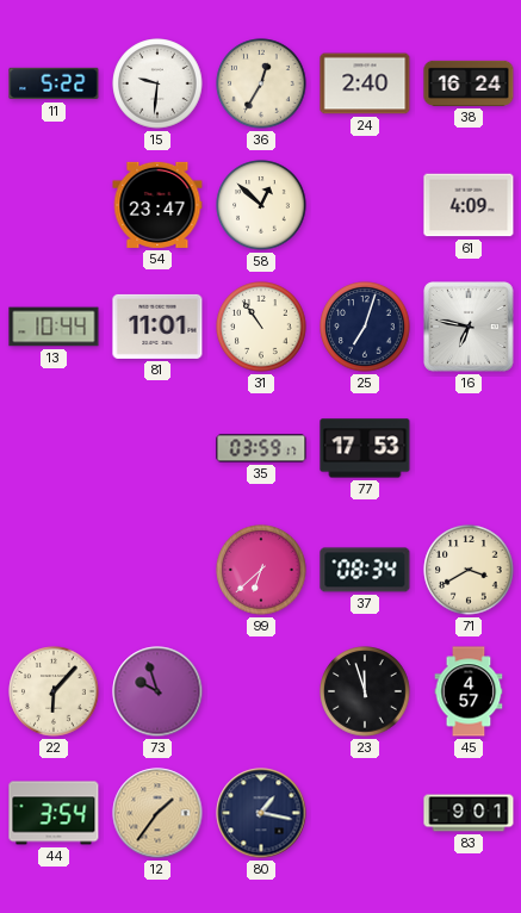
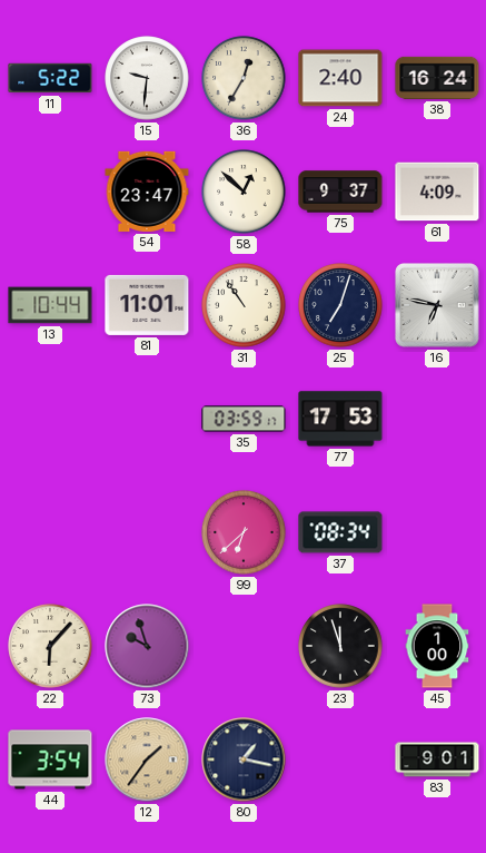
75: none -> 9:37 (340, 192)
71: 3:40 -> none (469, 570)
45: 4:57 -> 1:00 (437, 646)
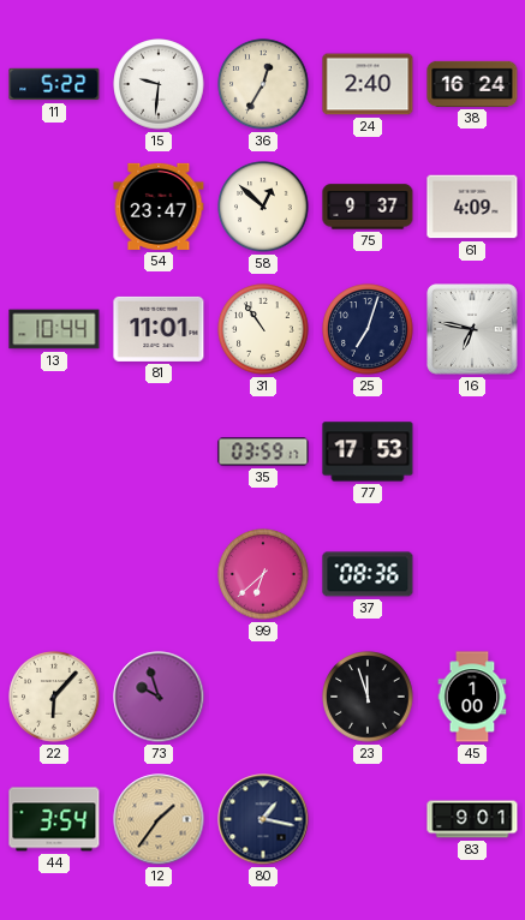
37: 08:34 -> 08:36 (368, 574)
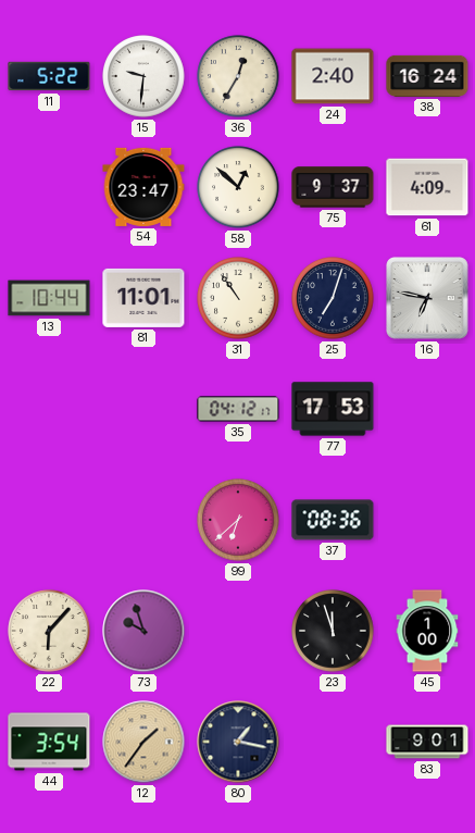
35: 03:59 -> 04:12 (238, 409)
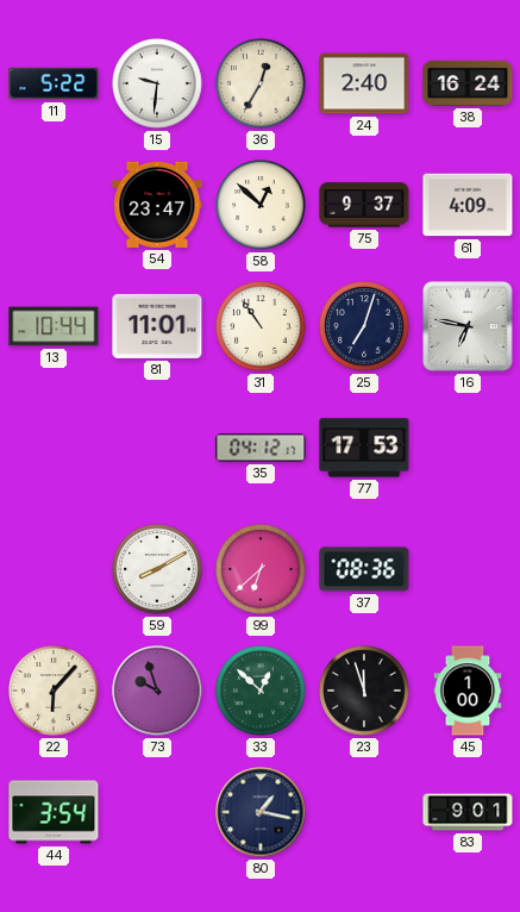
59: none -> 8:10 (157, 569)
33: none -> 12:52 (261, 691)
12: 1:36 -> none (143, 742)
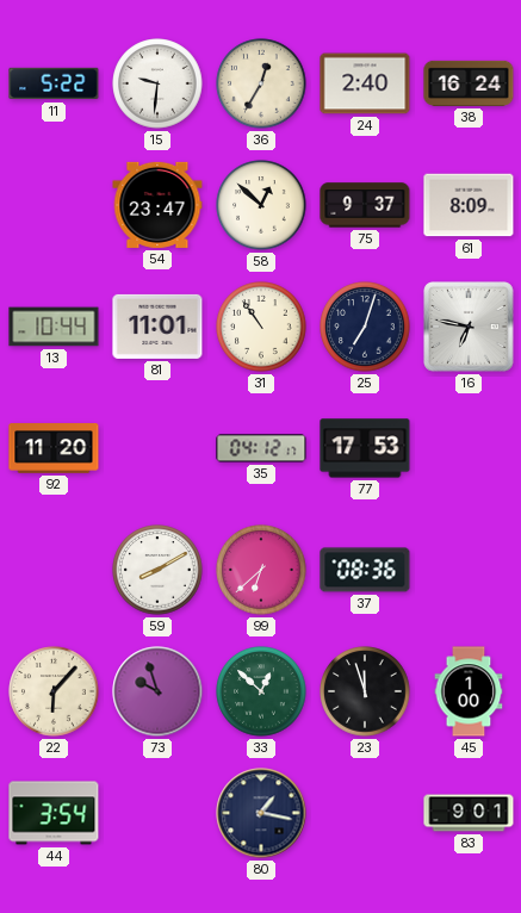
61: 4:09 -> 8:09 (469, 205)
92: none -> 11:20 (54, 449)
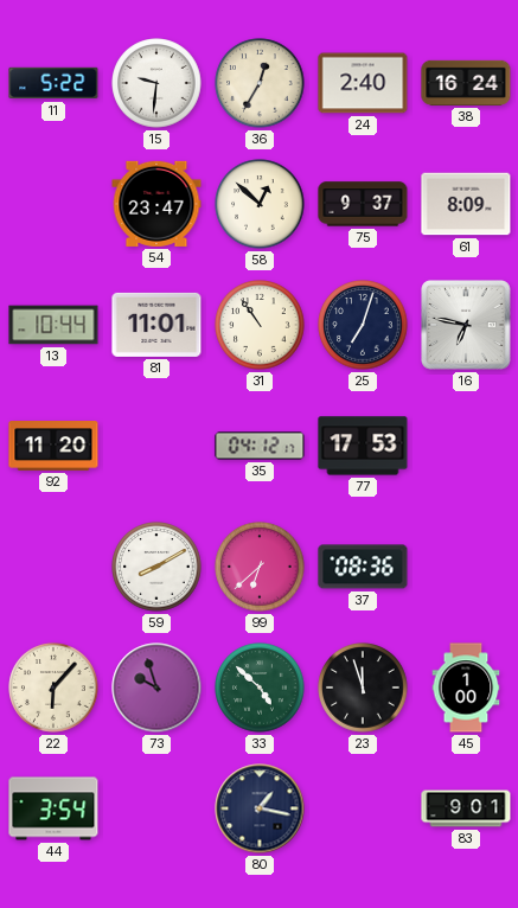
33: 12:52 -> 4:52 (260, 688)
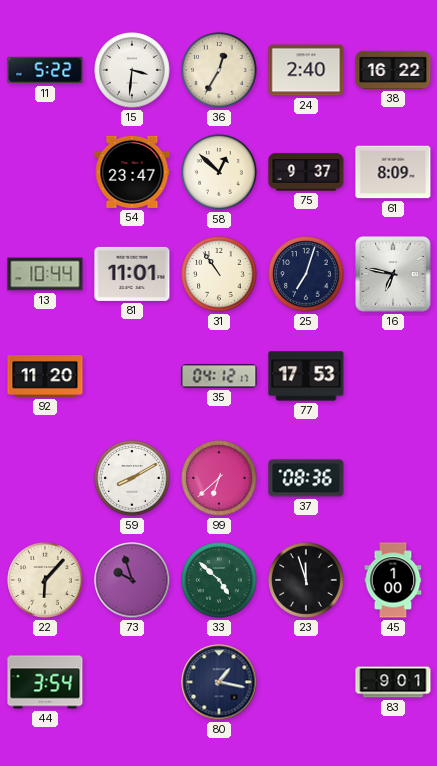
15: 9:31 -> 3:31 (132, 70)
38: 16:24 -> 16:22 (393, 70)
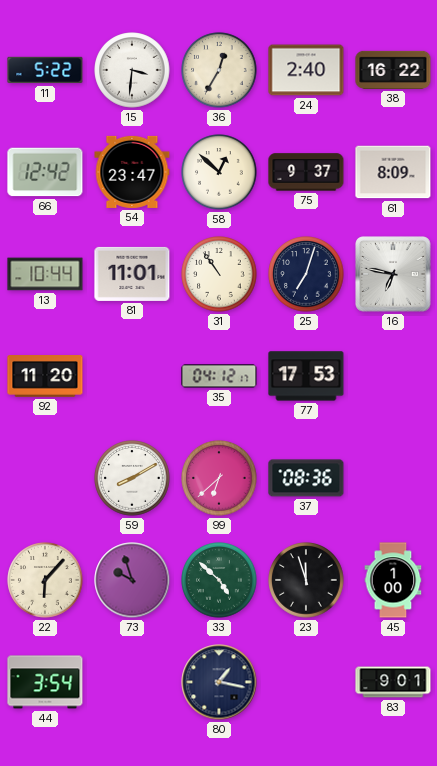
66: none -> 12:42 (45, 172)
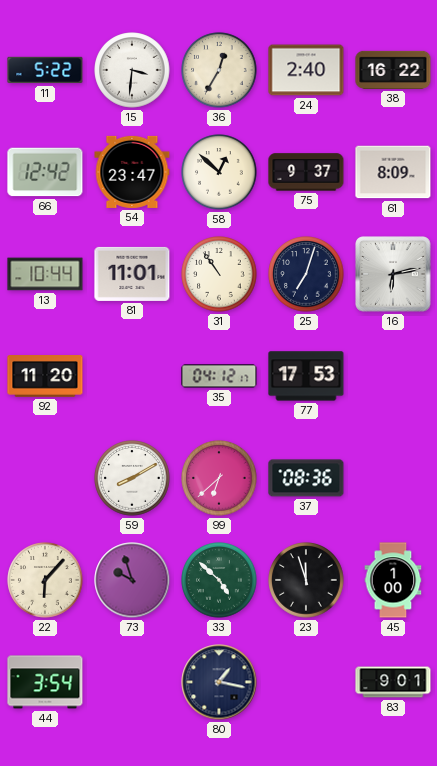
16: 6:47 -> 6:13 (393, 274)
